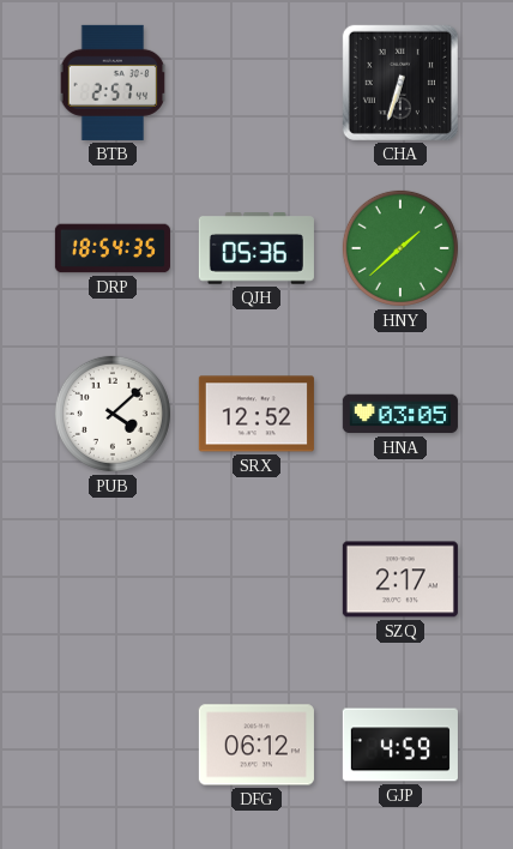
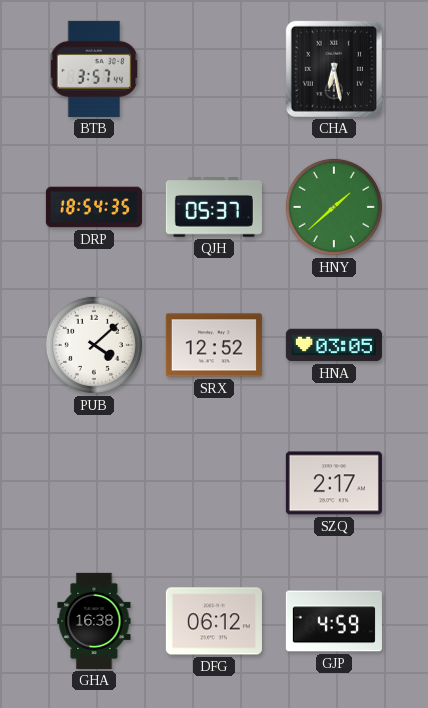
BTB: 2:57 -> 3:57 (94, 69)
CHA: 6:33 -> 6:28 (334, 69)
QJH: 05:36 -> 05:37 (214, 208)
GHA: none -> 16:38 (94, 621)
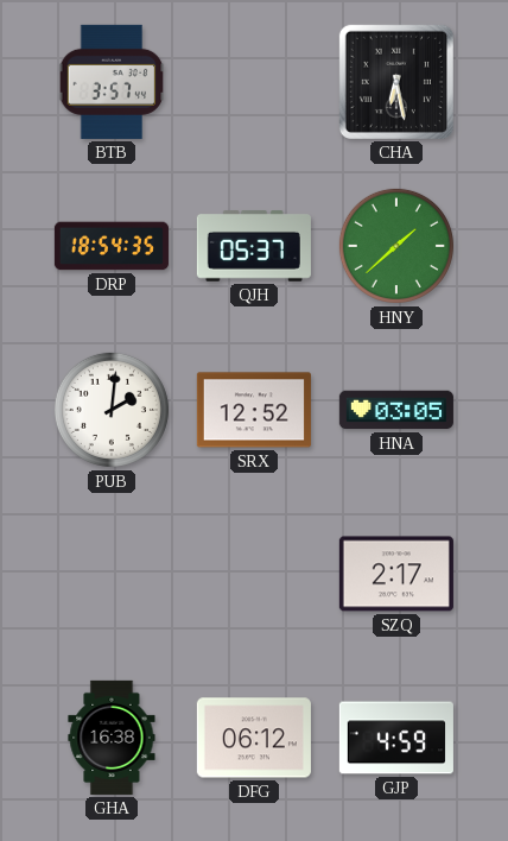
PUB: 4:08 -> 2:01 (112, 410)
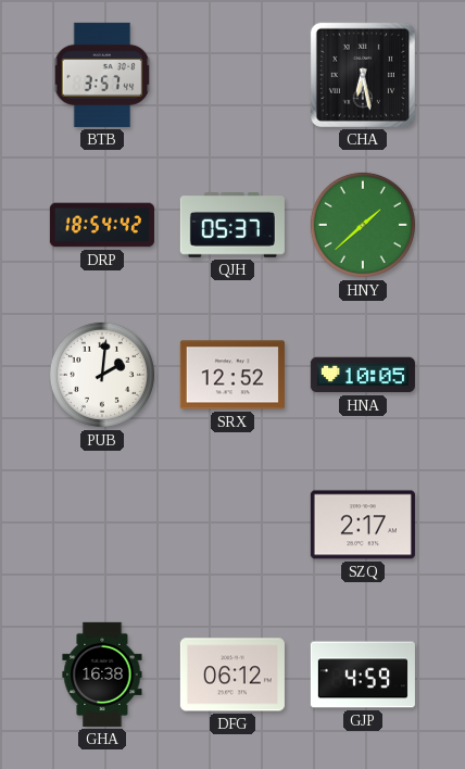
DRP: 18:54:35 -> 18:54:42 (102, 225)
HNA: 03:05 -> 10:05 (363, 375)
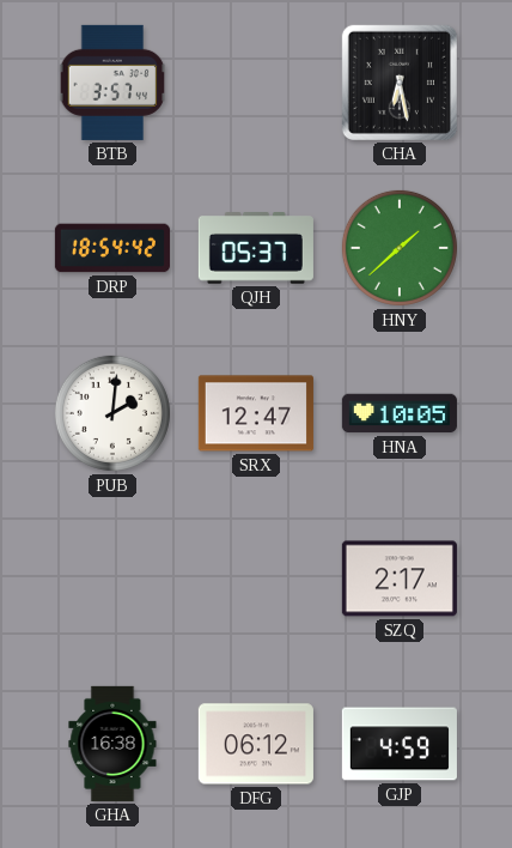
SRX: 12:52 -> 12:47 (256, 413)
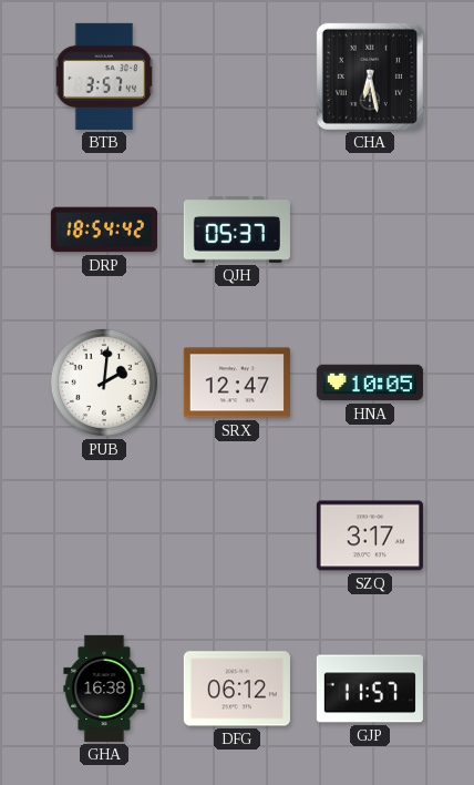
HNY: 1:38 -> none (400, 248)
SZQ: 2:17 -> 3:17 (370, 536)
GJP: 4:59 -> 11:57 (370, 689)
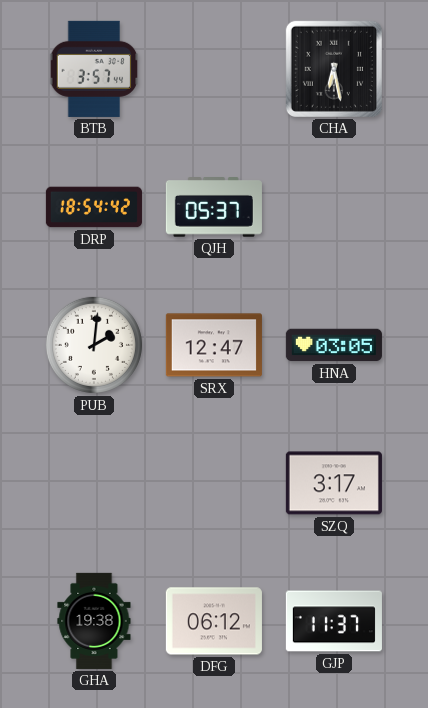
HNA: 10:05 -> 03:05 (334, 345)
GHA: 16:38 -> 19:38 (94, 621)
GJP: 11:57 -> 11:37 (334, 621)
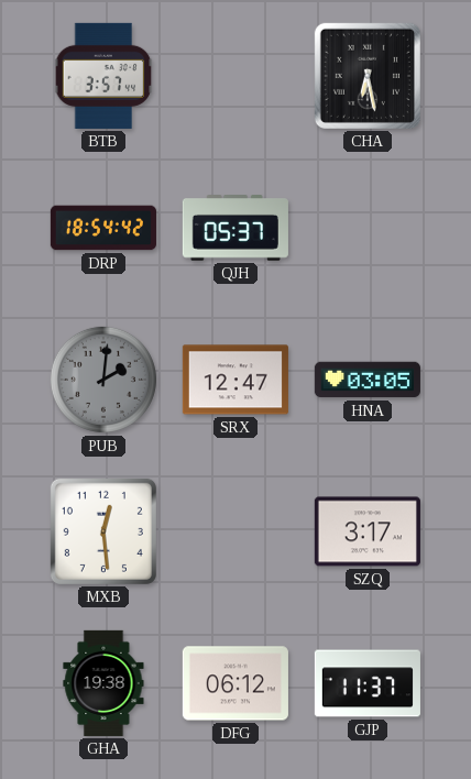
PUB dial: white -> grey (103, 380)
MXB: none -> 12:29 (103, 531)
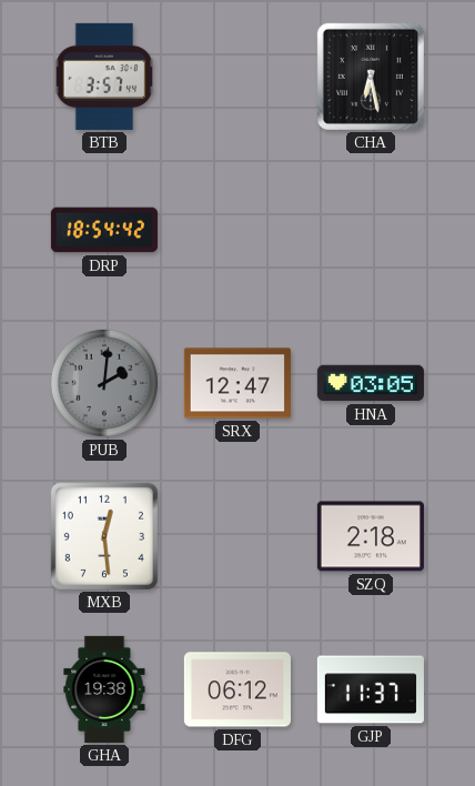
QJH: 05:37 -> none (235, 229)
SZQ: 3:17 -> 2:18 (371, 536)
